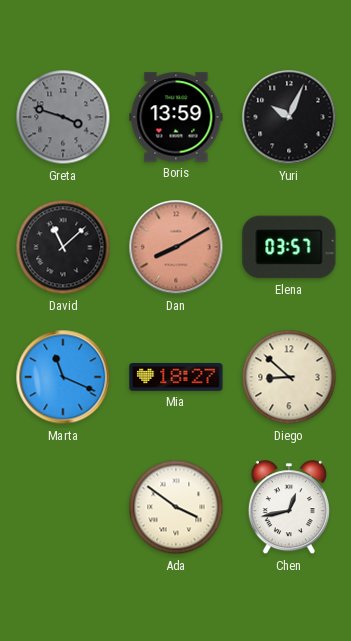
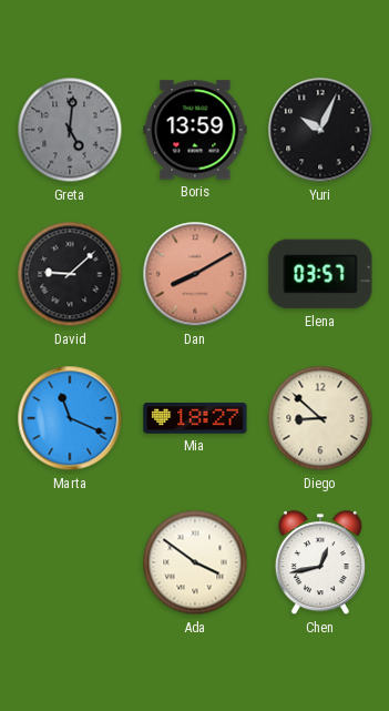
Greta: 3:48 -> 5:01 (70, 130)
David: 11:08 -> 9:08 (70, 274)
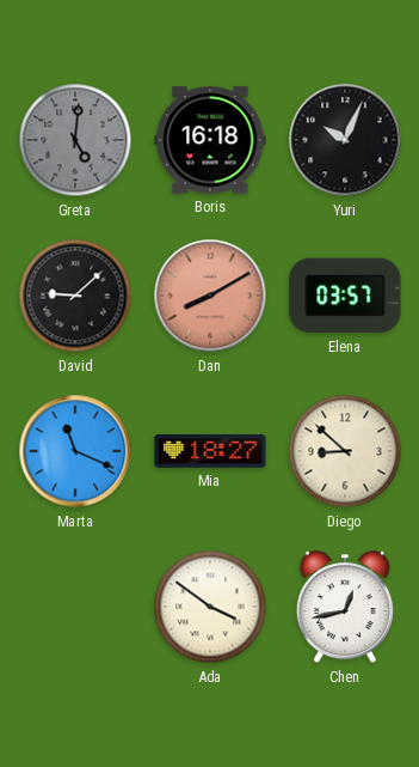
Boris: 13:59 -> 16:18 (210, 140)
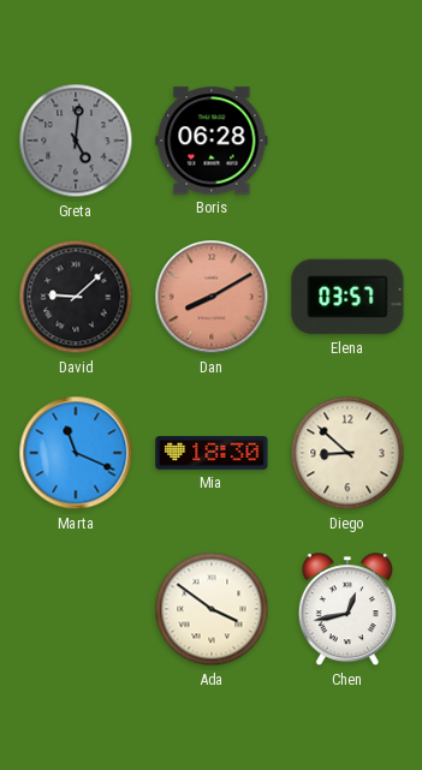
Boris: 16:18 -> 06:28 (212, 141)
Yuri: 10:04 -> none (345, 140)
Mia: 18:27 -> 18:30 (212, 453)
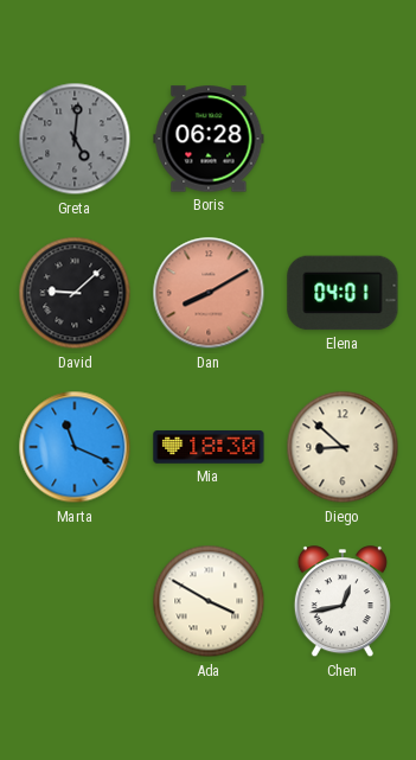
Elena: 03:57 -> 04:01 (343, 293)
Ada: 3:51 -> 3:50 (209, 601)
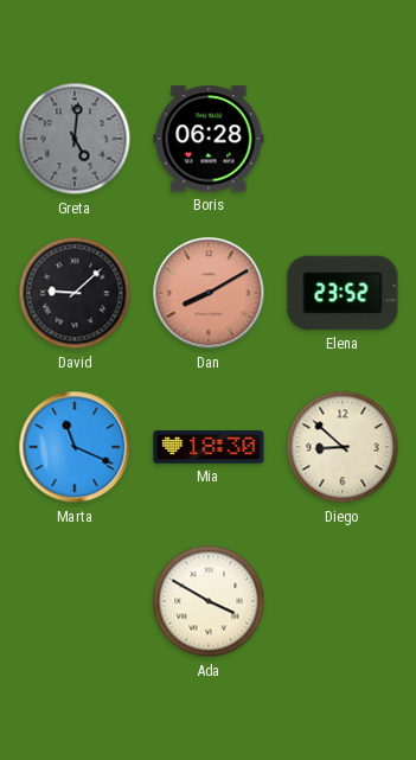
Elena: 04:01 -> 23:52 (343, 293)
Chen: 12:43 -> none (343, 602)
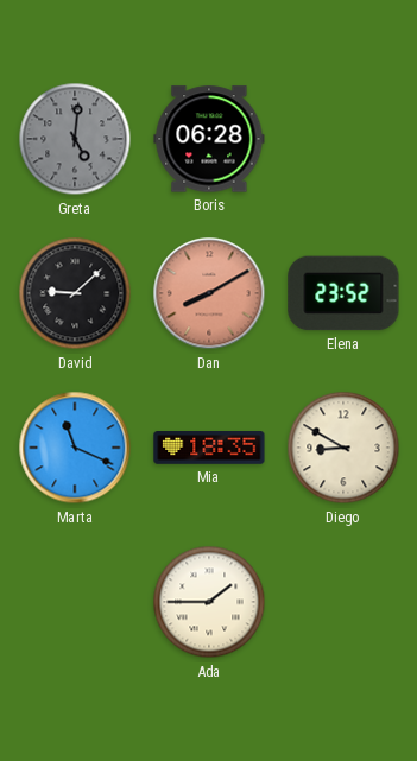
Mia: 18:30 -> 18:35 (209, 448)
Diego: 8:52 -> 8:50 (343, 448)
Ada: 3:50 -> 1:45 (209, 602)
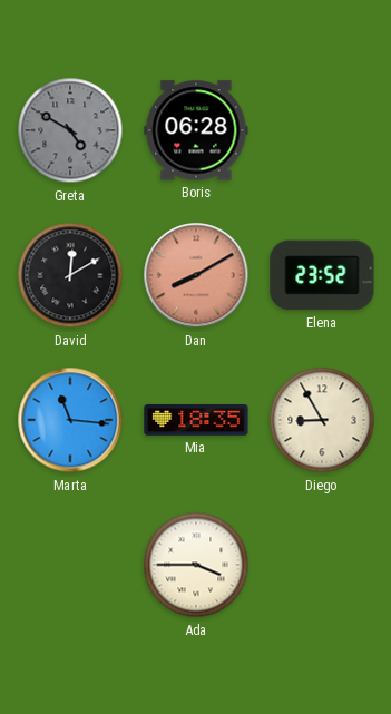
Greta: 5:01 -> 4:50 (70, 130)
David: 9:08 -> 12:10 (70, 275)
Marta: 11:19 -> 11:16 (70, 420)
Diego: 8:50 -> 8:55 (322, 420)
Ada: 1:45 -> 3:45 (196, 565)
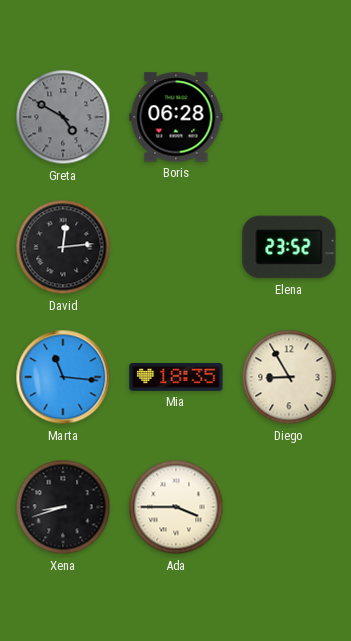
David: 12:10 -> 12:14 (63, 247)
Dan: 8:10 -> none (196, 275)
Xena: none -> 8:42 (63, 507)
